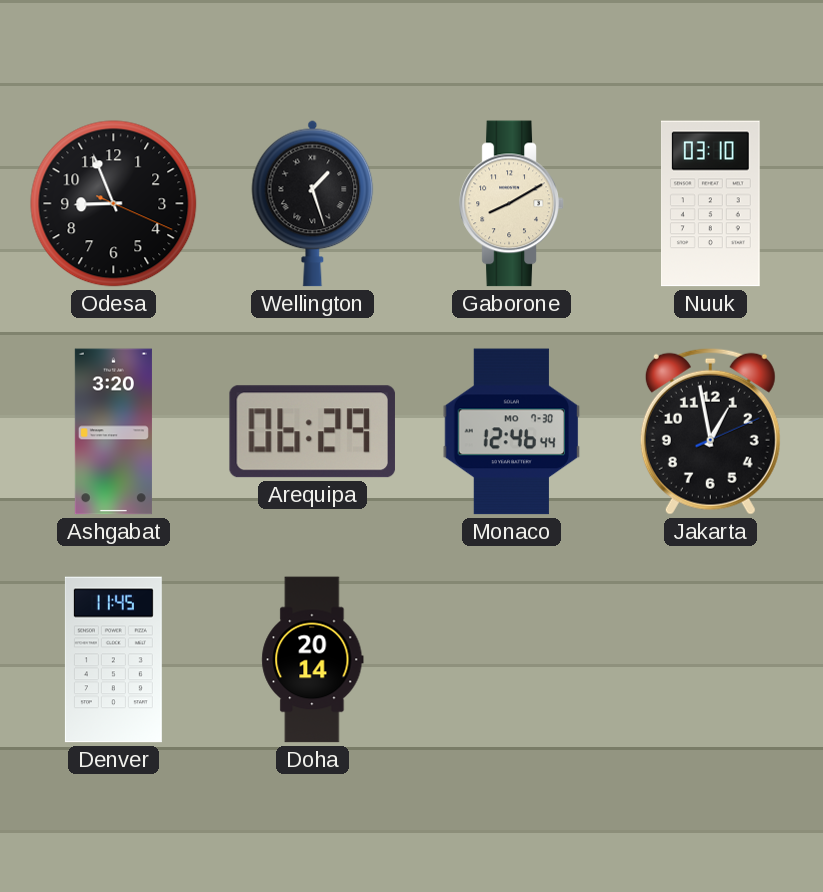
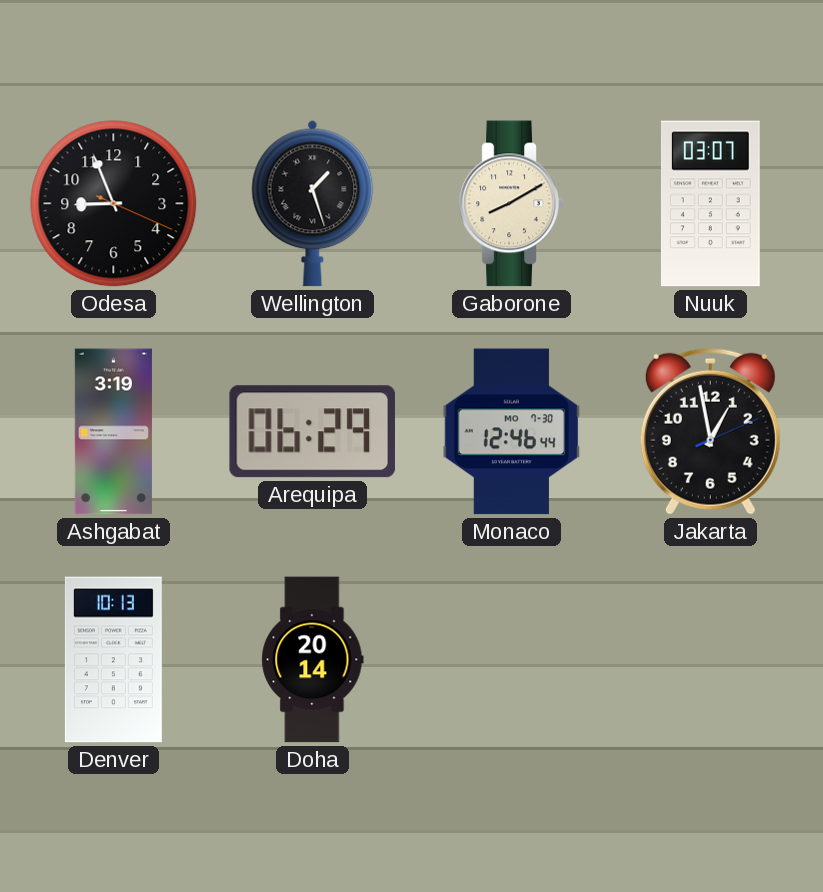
Nuuk: 03:10 -> 03:07 (710, 204)
Ashgabat: 3:20 -> 3:19 (113, 432)
Denver: 11:45 -> 10:13 (113, 660)
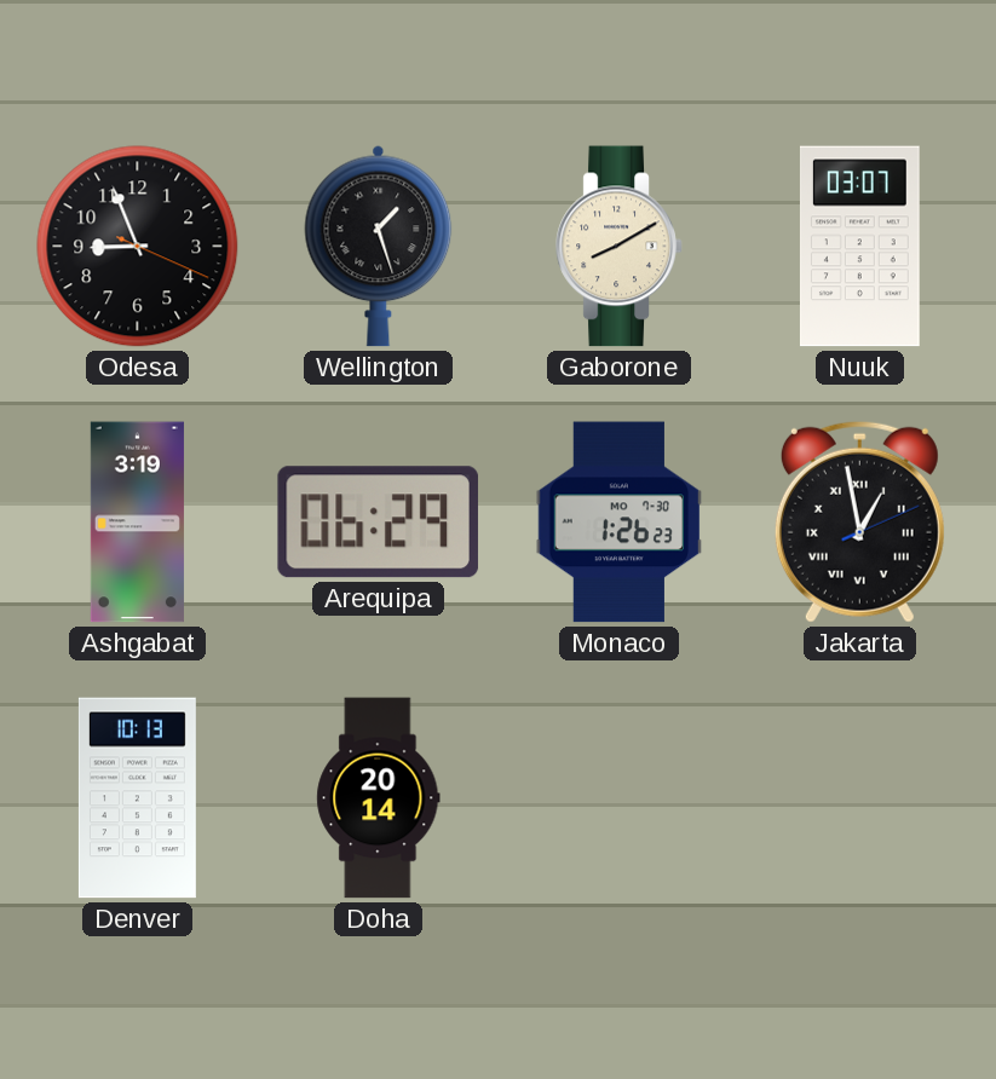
Monaco: 12:46 -> 1:26 (620, 523)
Jakarta numerals: Arabic -> Roman (859, 521)
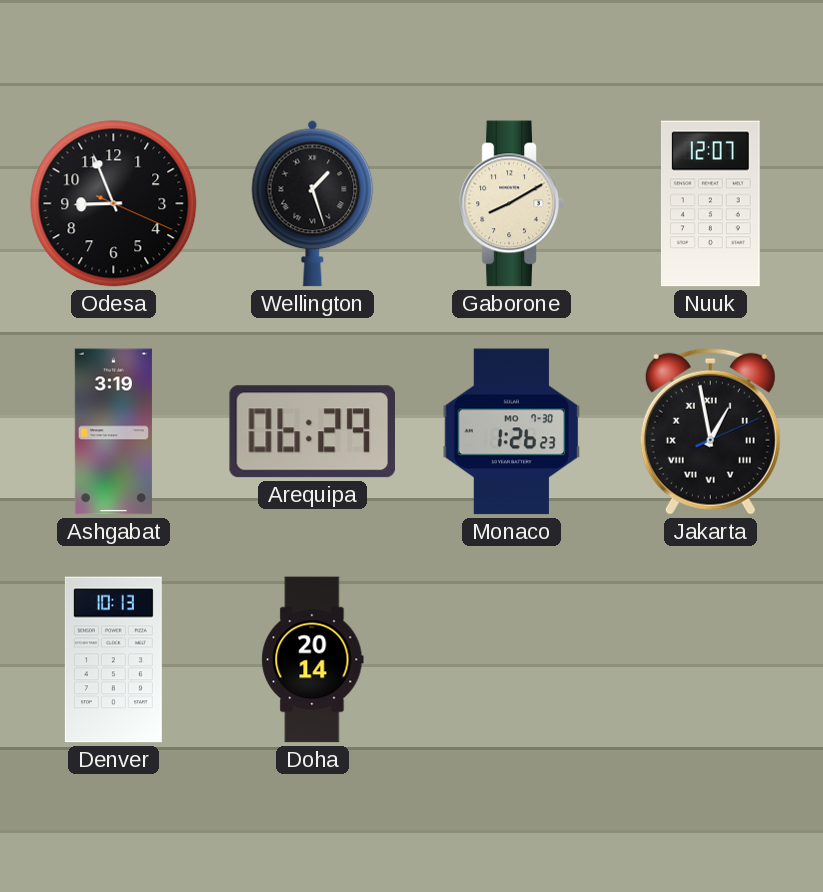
Nuuk: 03:07 -> 12:07 (710, 204)
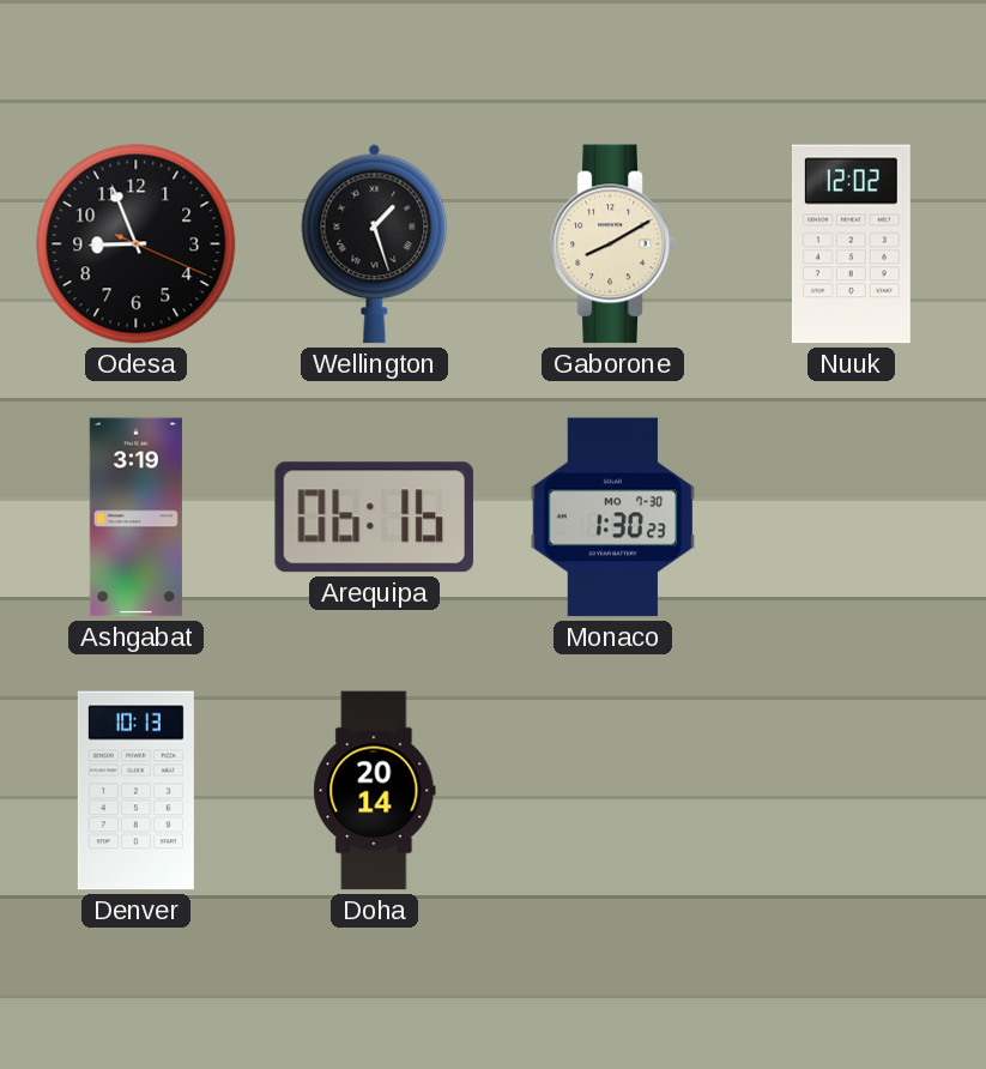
Nuuk: 12:07 -> 12:02 (851, 244)
Arequipa: 06:29 -> 06:16 (374, 518)
Monaco: 1:26 -> 1:30 (613, 518)
Jakarta: 12:58 -> none (710, 431)
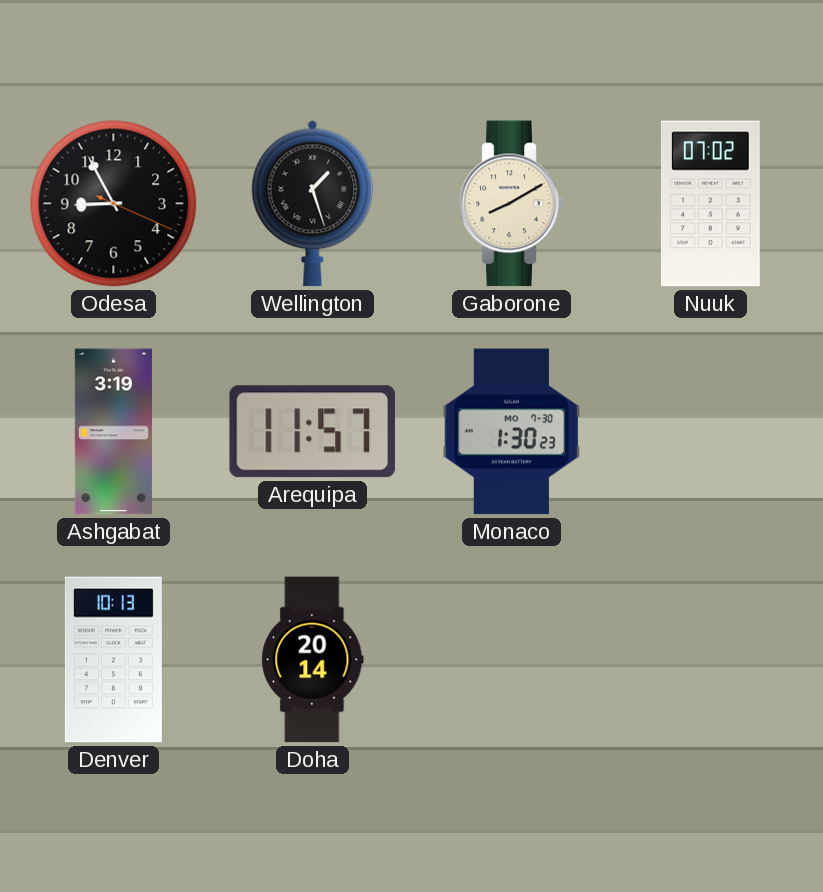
Odesa: 8:56 -> 8:55 (114, 204)
Nuuk: 12:02 -> 07:02 (710, 204)
Arequipa: 06:16 -> 11:57 (312, 432)
